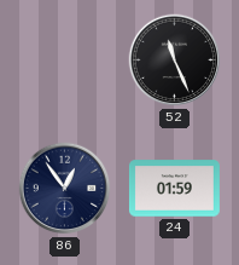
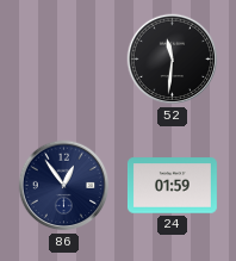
52: 11:26 -> 11:31 (173, 60)
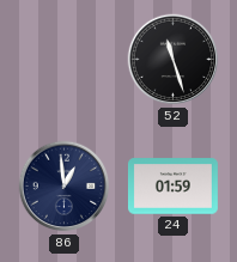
52: 11:31 -> 11:27 (174, 60)
86: 12:54 -> 12:59 (65, 187)
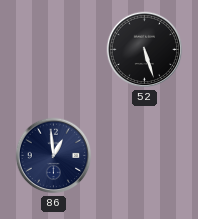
52: 11:27 -> 5:27 (145, 50)
24: 01:59 -> none (172, 187)
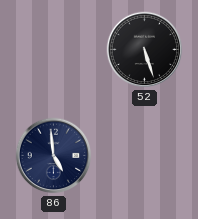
86: 12:59 -> 4:59 (54, 156)
